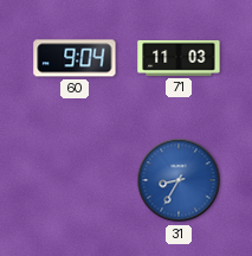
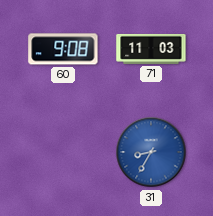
60: 9:04 -> 9:08 (63, 49)
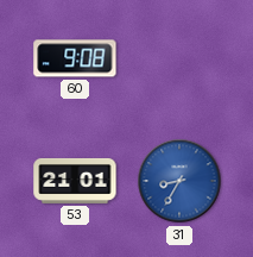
71: 11:03 -> none (151, 49)
53: none -> 21:01 (75, 181)
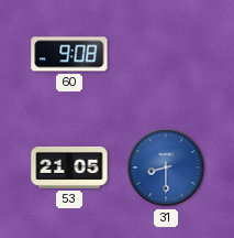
53: 21:01 -> 21:05 (69, 167)
31: 8:35 -> 8:30 (166, 167)
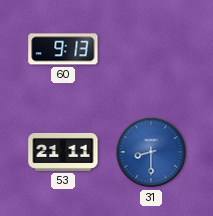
60: 9:08 -> 9:13 (63, 49)
53: 21:05 -> 21:11 (63, 152)
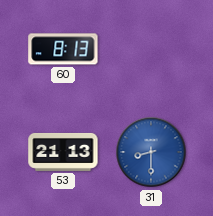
60: 9:13 -> 8:13 (63, 49)
53: 21:11 -> 21:13 (63, 152)
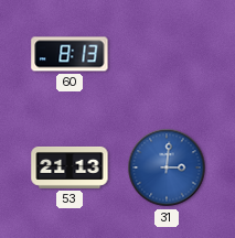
31: 8:30 -> 3:01 (167, 167)
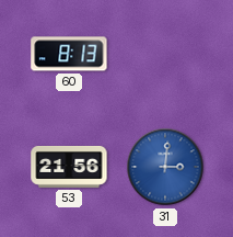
53: 21:13 -> 21:56 (69, 167)
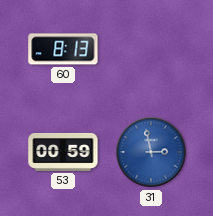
53: 21:56 -> 00:59 (63, 152)
31: 3:01 -> 2:58 (151, 152)
